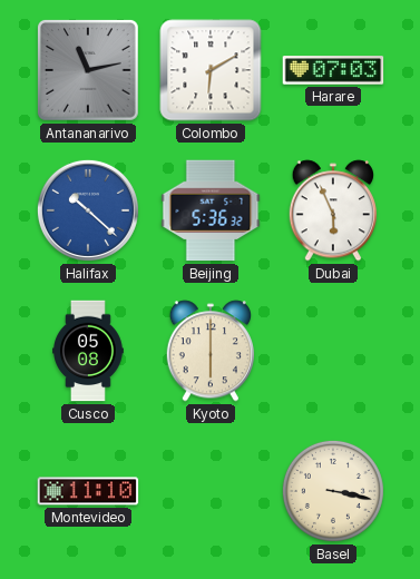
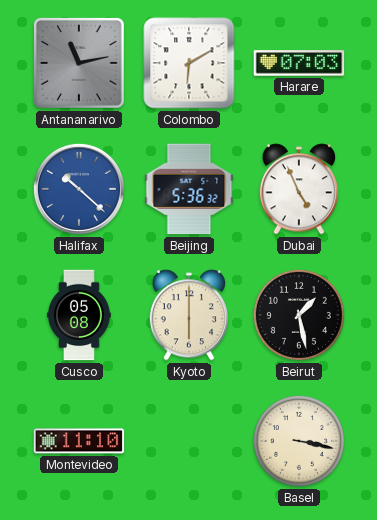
Dubai: 5:56 -> 4:56 (298, 189)
Beirut: none -> 1:28 (299, 315)
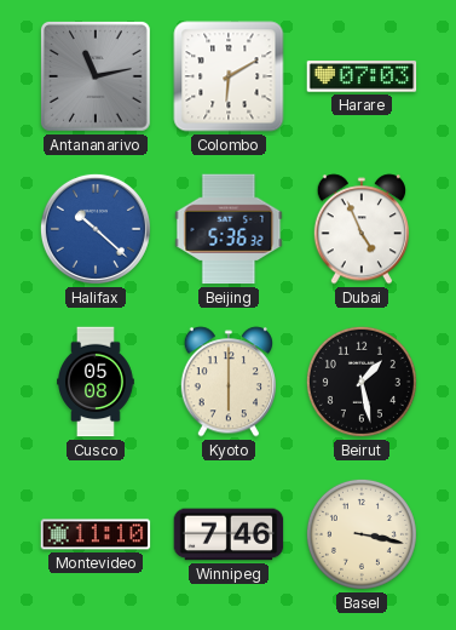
Winnipeg: none -> 7:46 (229, 534)
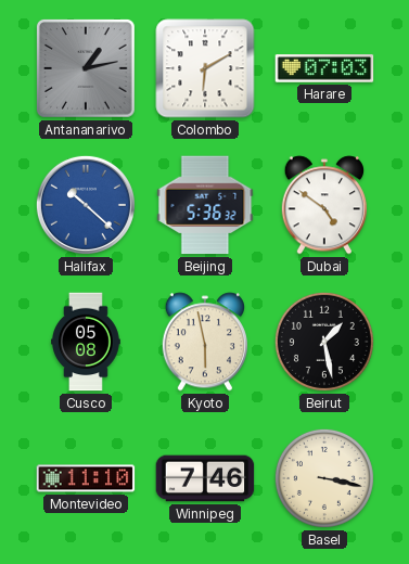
Antananarivo: 11:13 -> 1:13 (87, 69)
Dubai: 4:56 -> 4:51 (323, 205)
Kyoto: 6:00 -> 5:58 (204, 342)
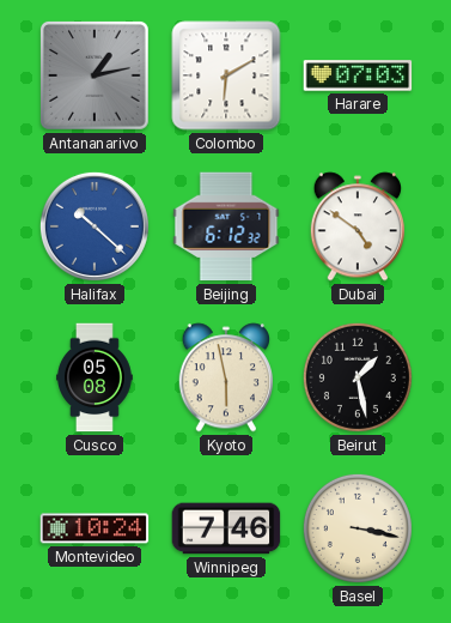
Beijing: 5:36 -> 6:12 (226, 226)
Montevideo: 11:10 -> 10:24 (95, 528)
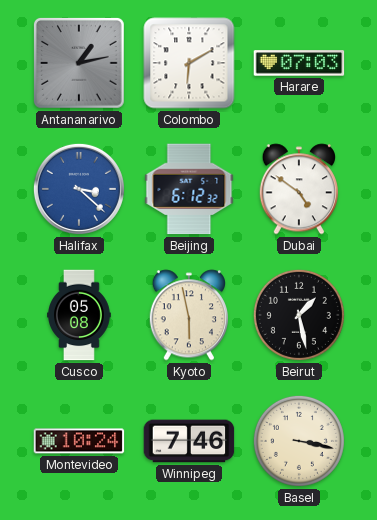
Halifax: 10:22 -> 3:22 (79, 189)
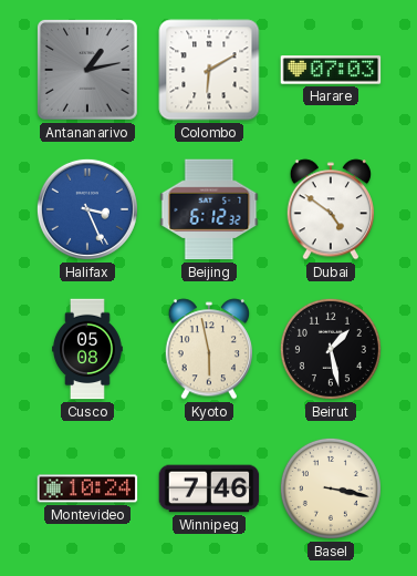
Halifax: 3:22 -> 3:26 (87, 209)
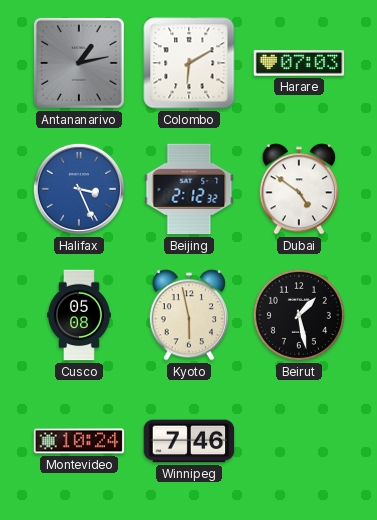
Beijing: 6:12 -> 2:12 (189, 189)
Basel: 3:17 -> none (331, 488)
